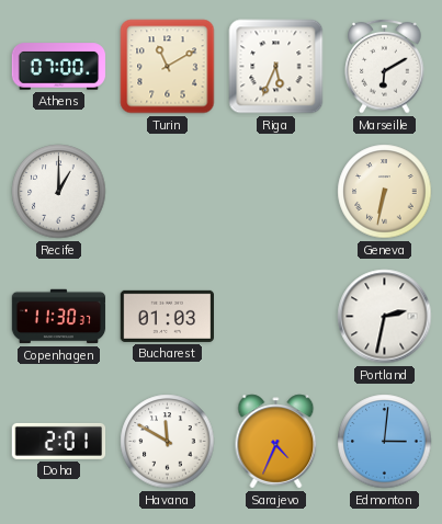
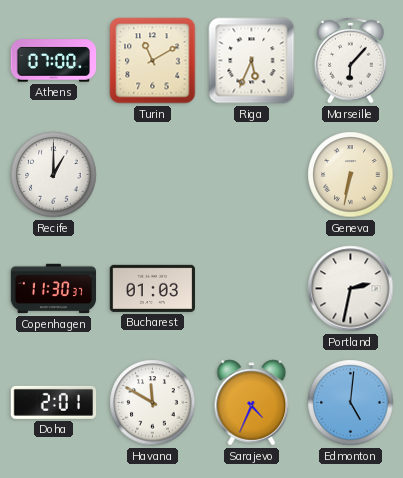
Marseille: 6:10 -> 6:07 (351, 60)
Edmonton: 3:01 -> 5:01 (351, 403)
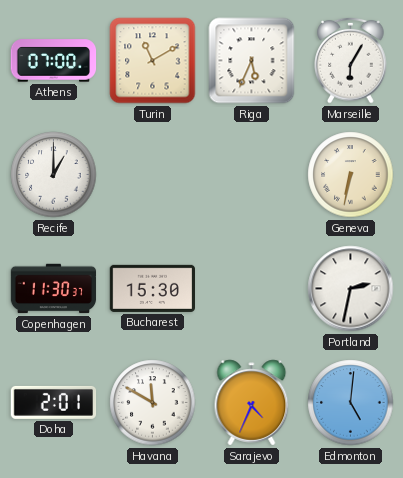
Marseille: 6:07 -> 6:05 (351, 60)
Bucharest: 01:03 -> 15:30 (153, 288)
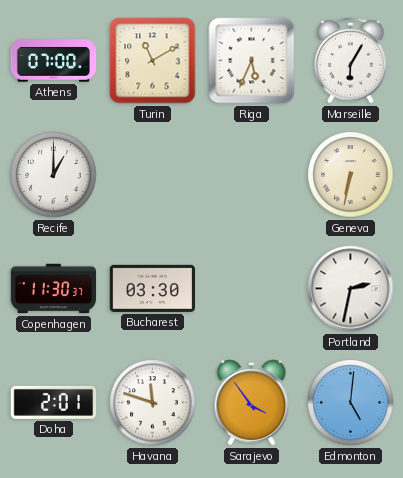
Bucharest: 15:30 -> 03:30 (153, 288)
Havana: 11:50 -> 11:48 (153, 403)
Sarajevo: 4:34 -> 3:54 (252, 403)
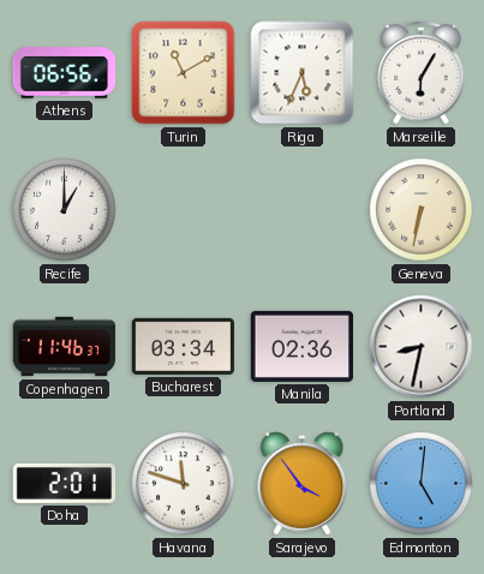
Athens: 07:00 -> 06:56 (65, 73)
Copenhagen: 11:30 -> 11:46 (65, 347)
Bucharest: 03:30 -> 03:34 (184, 346)
Manila: none -> 02:36 (301, 346)
Portland: 2:32 -> 8:32 (422, 347)
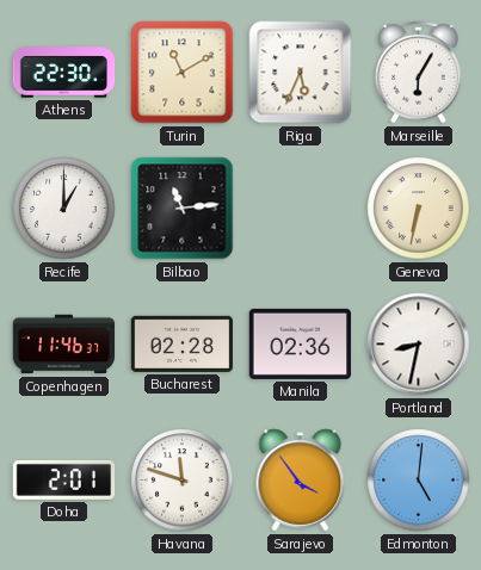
Athens: 06:56 -> 22:30 (64, 73)
Bilbao: none -> 11:14 (183, 209)
Bucharest: 03:34 -> 02:28 (183, 343)
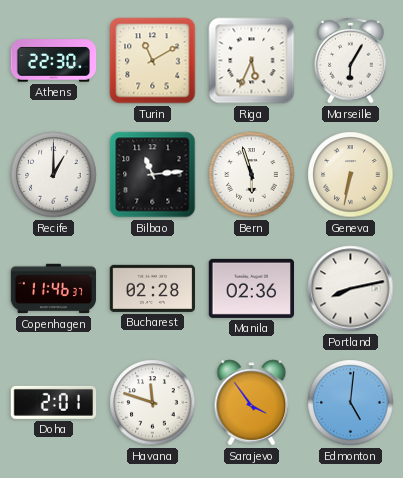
Bern: none -> 5:57 (252, 175)
Portland: 8:32 -> 8:13 (351, 289)
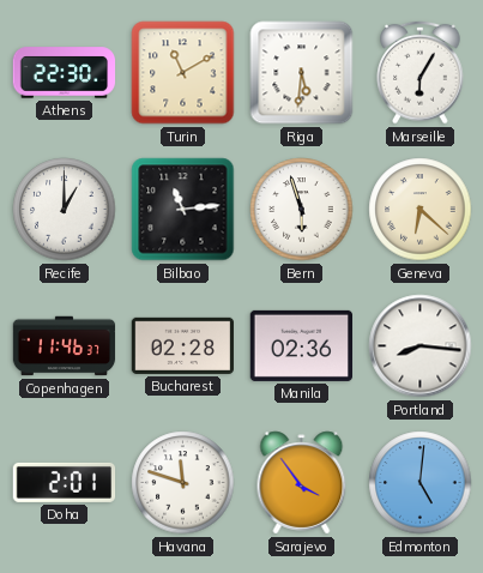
Riga: 5:34 -> 5:31 (302, 73)
Geneva: 6:32 -> 6:22 (421, 210)
Portland: 8:13 -> 8:16 (421, 346)
